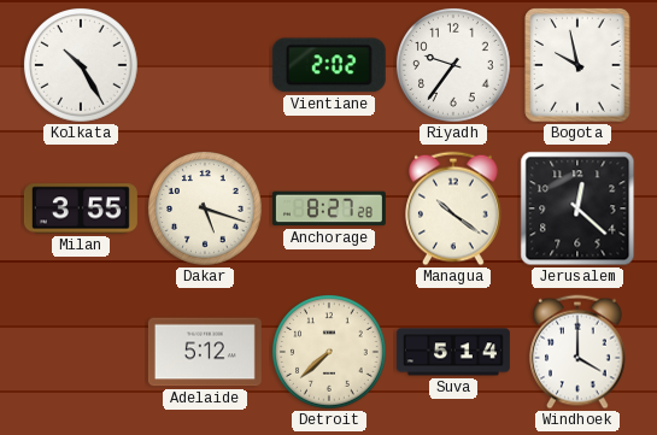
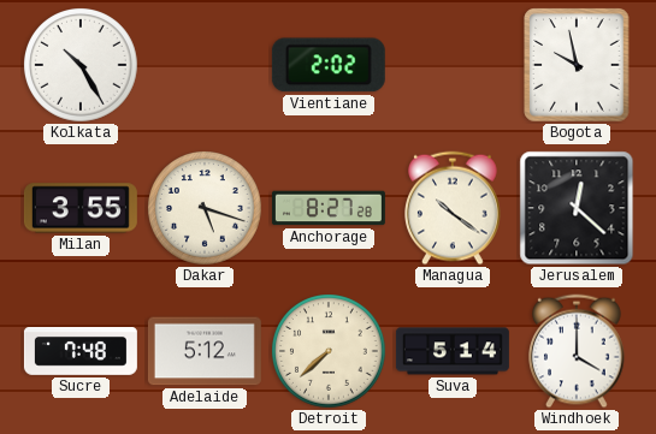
Riyadh: 9:36 -> none (454, 66)
Sucre: none -> 7:48 (81, 352)
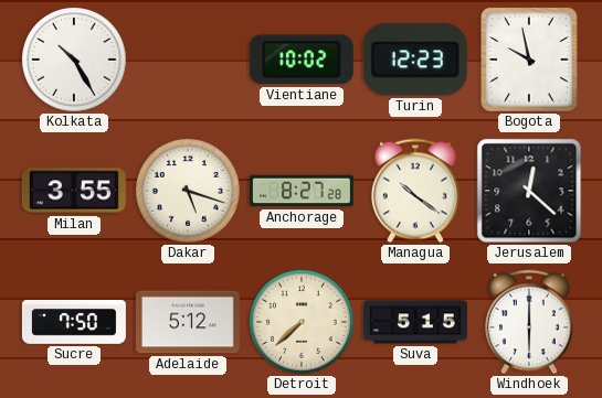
Vientiane: 2:02 -> 10:02 (302, 60)
Turin: none -> 12:23 (415, 60)
Sucre: 7:48 -> 7:50 (74, 323)
Suva: 5:14 -> 5:15 (415, 322)
Windhoek: 4:00 -> 6:00 (530, 322)
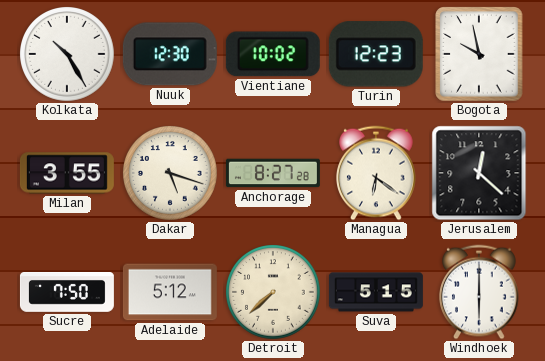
Nuuk: none -> 12:30 (170, 54)
Managua: 10:21 -> 6:21 (377, 173)
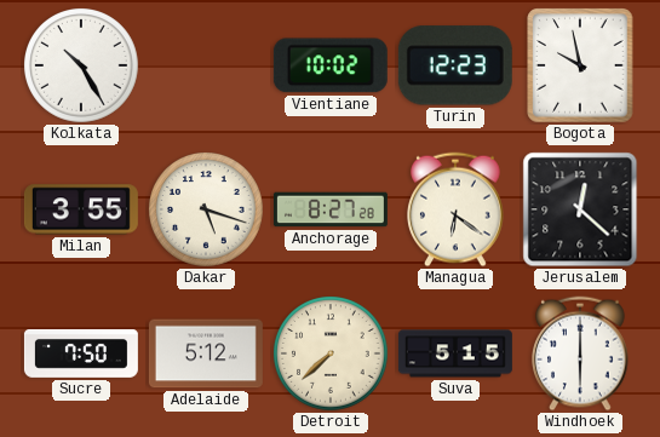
Nuuk: 12:30 -> none (170, 54)
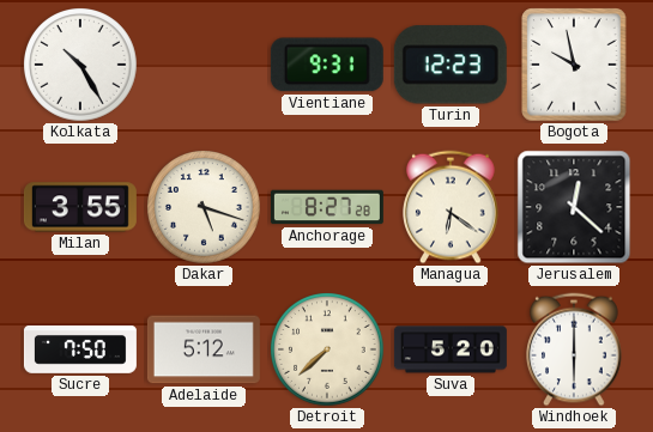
Vientiane: 10:02 -> 9:31 (327, 65)
Suva: 5:15 -> 5:20 (451, 349)
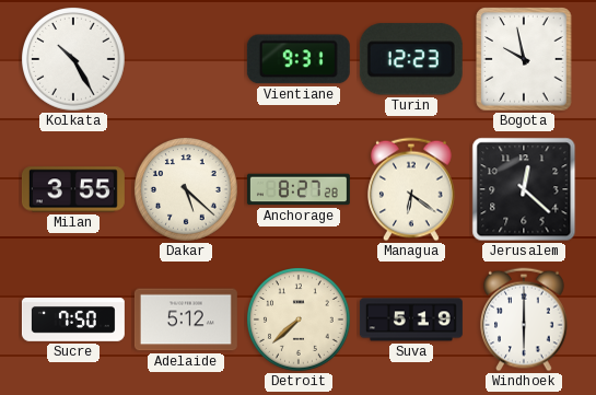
Dakar: 5:18 -> 5:22 (187, 190)
Suva: 5:20 -> 5:19 (411, 320)
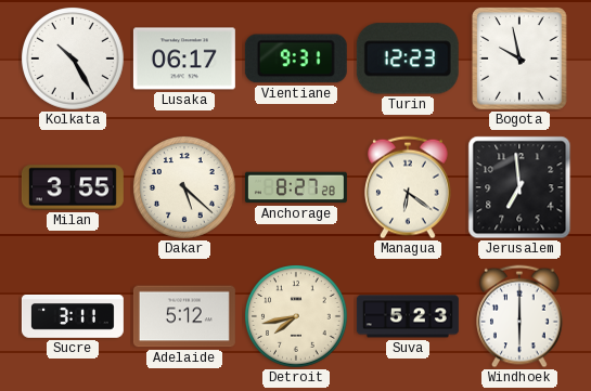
Lusaka: none -> 06:17 (184, 58)
Jerusalem: 12:22 -> 6:59 (519, 187)
Sucre: 7:50 -> 3:11 (73, 317)
Detroit: 7:38 -> 7:43 (297, 317)
Suva: 5:19 -> 5:23 (408, 316)
